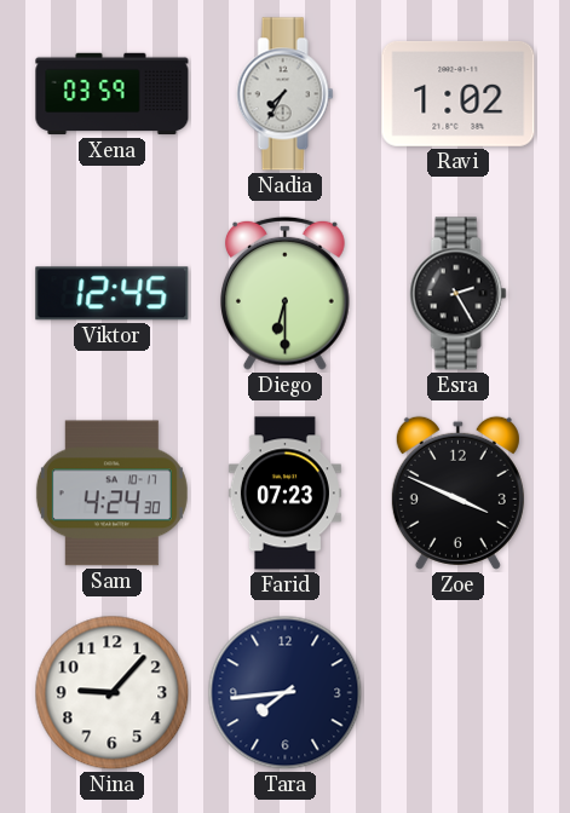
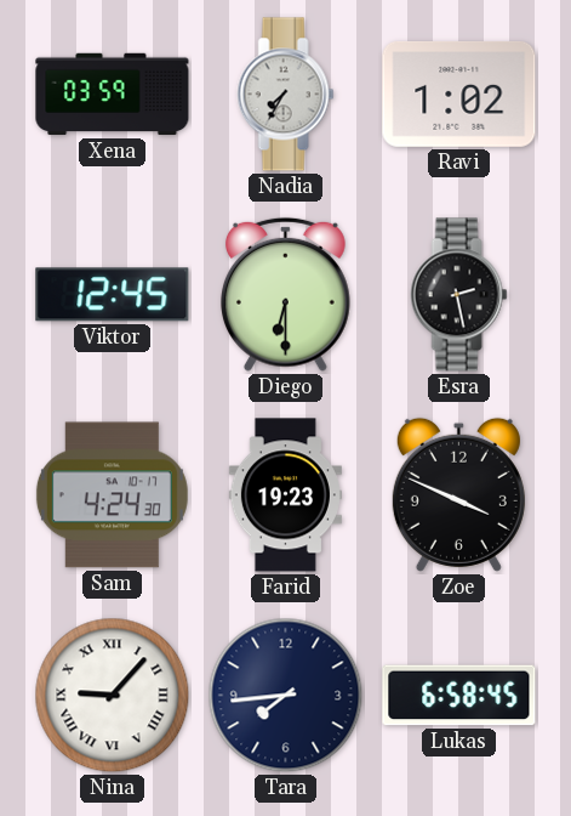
Esra: 2:25 -> 2:28 (459, 295)
Farid: 07:23 -> 19:23 (285, 495)
Nina numerals: Arabic -> Roman (113, 696)
Lukas: none -> 6:58 (459, 696)
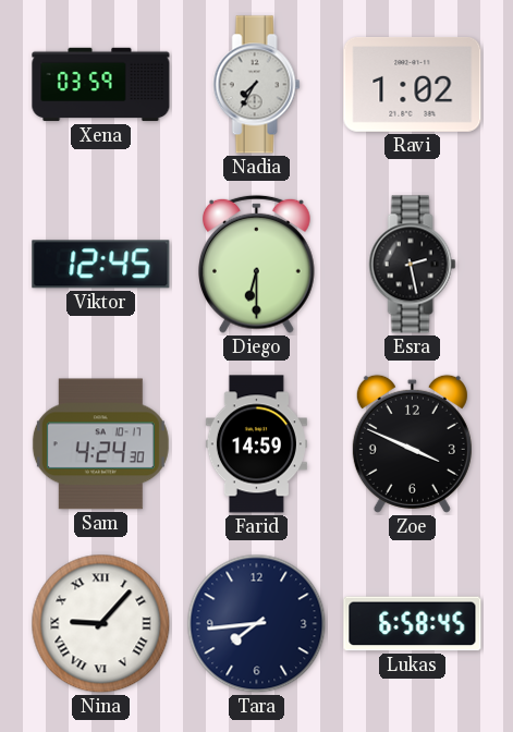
Farid: 19:23 -> 14:59 (256, 444)
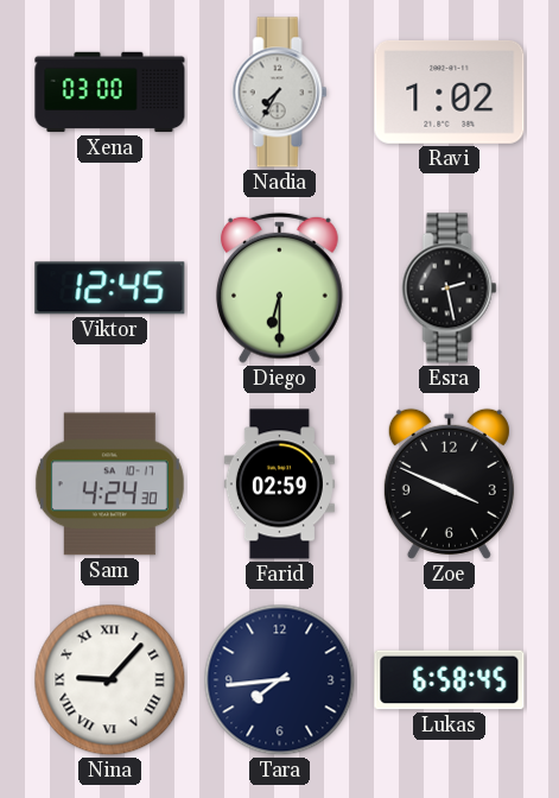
Xena: 03:59 -> 03:00 (110, 93)
Farid: 14:59 -> 02:59 (279, 484)
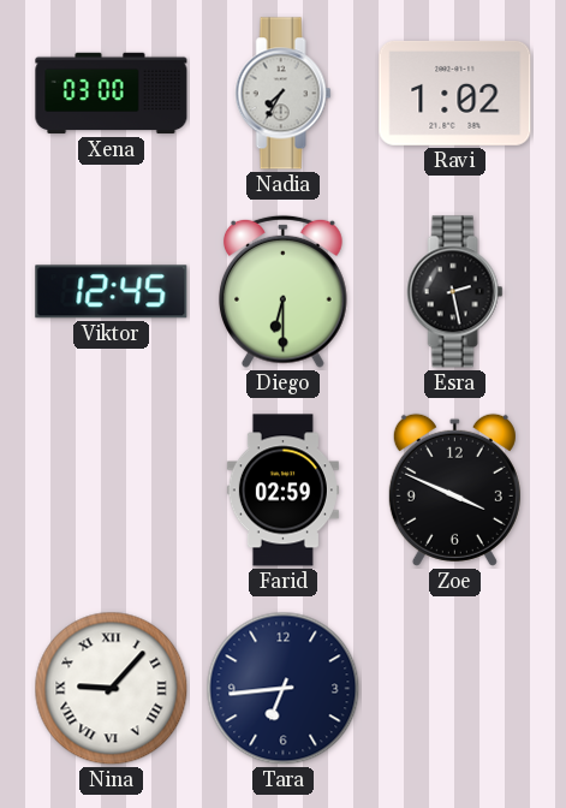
Sam: 4:24 -> none (109, 484)
Tara: 7:44 -> 6:44 (284, 689)
Lukas: 6:58 -> none (450, 680)
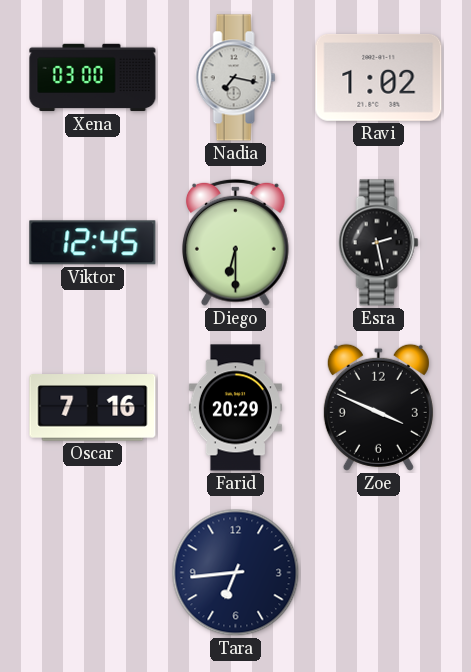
Nadia: 7:35 -> 7:17 (236, 78)
Oscar: none -> 7:16 (93, 408)
Farid: 02:59 -> 20:29 (235, 408)
Nina: 9:07 -> none (112, 689)
